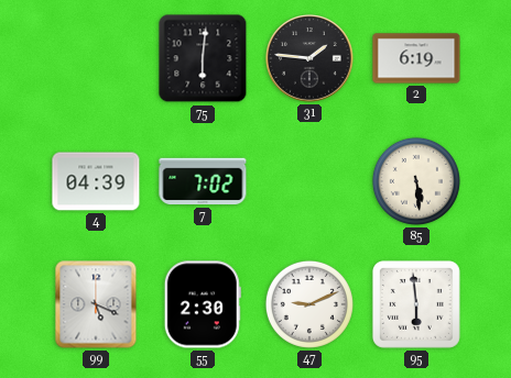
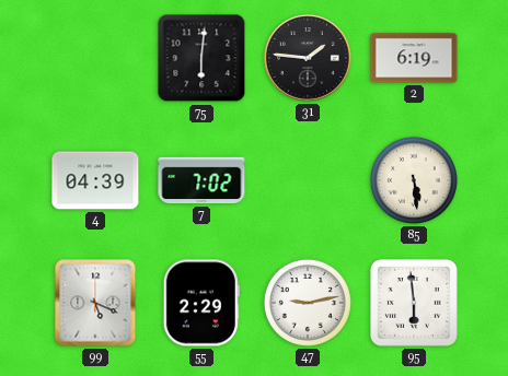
55: 2:30 -> 2:29 (201, 303)
47: 9:11 -> 9:13 (308, 303)
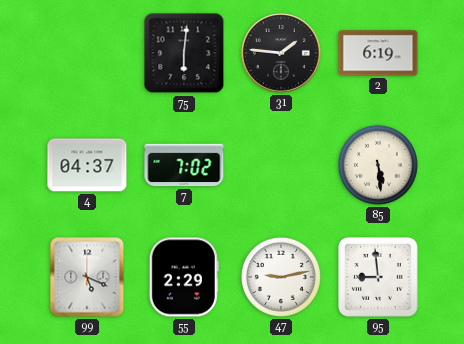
4: 04:39 -> 04:37 (87, 165)
95: 5:59 -> 8:59 (378, 277)
